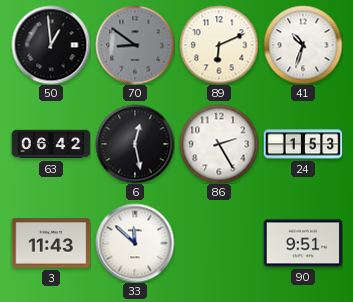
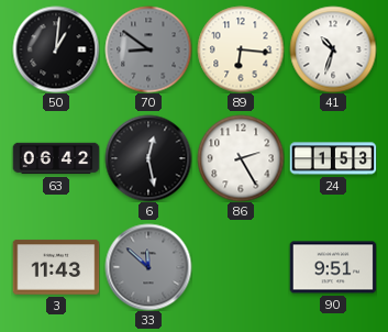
50: 12:59 -> 1:01 (56, 49)
89: 6:11 -> 6:16 (241, 49)
33 dial: white -> grey (148, 267)
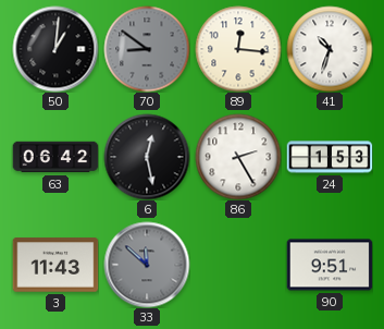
89: 6:16 -> 12:16 (238, 49)
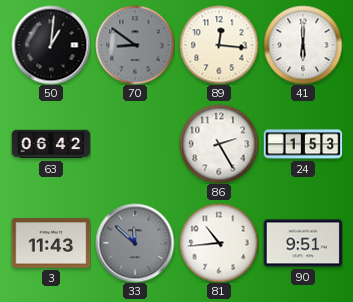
41: 10:33 -> 6:00 (303, 45)
6: 12:28 -> none (147, 157)
81: none -> 10:44 (219, 243)
